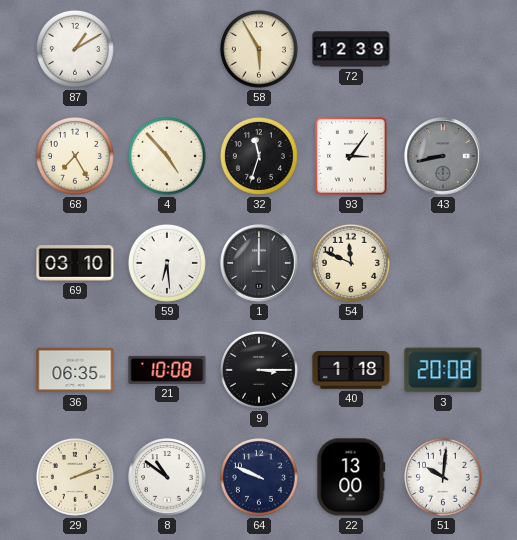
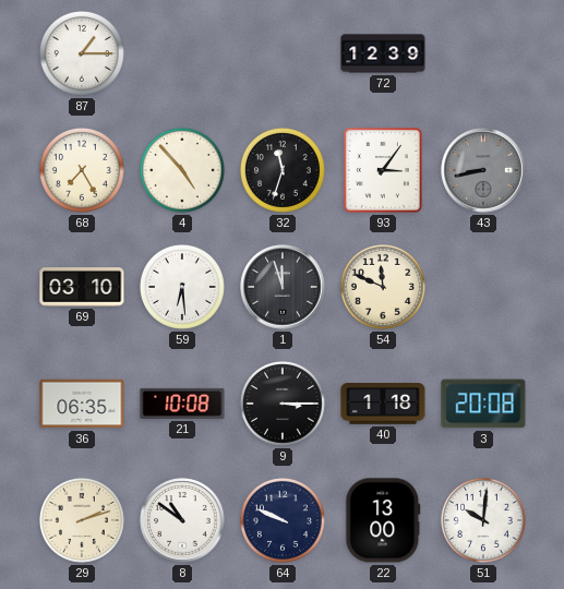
87: 1:10 -> 1:15 (82, 53)
58: 5:55 -> none (259, 49)
1: 12:00 -> 11:57 (283, 287)
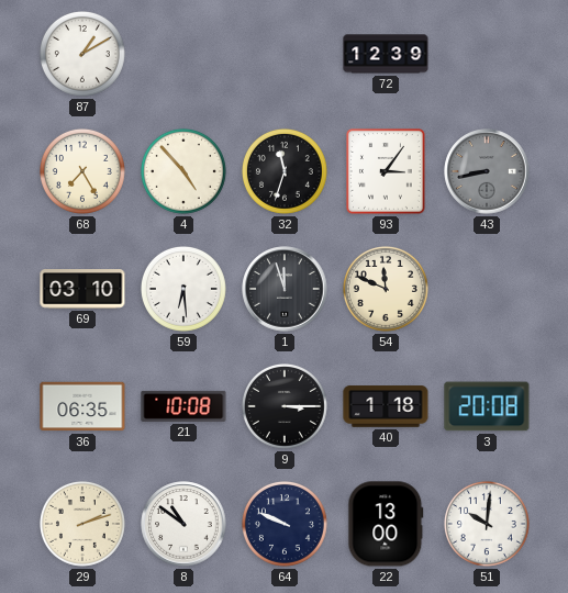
87: 1:15 -> 1:10 (82, 54)
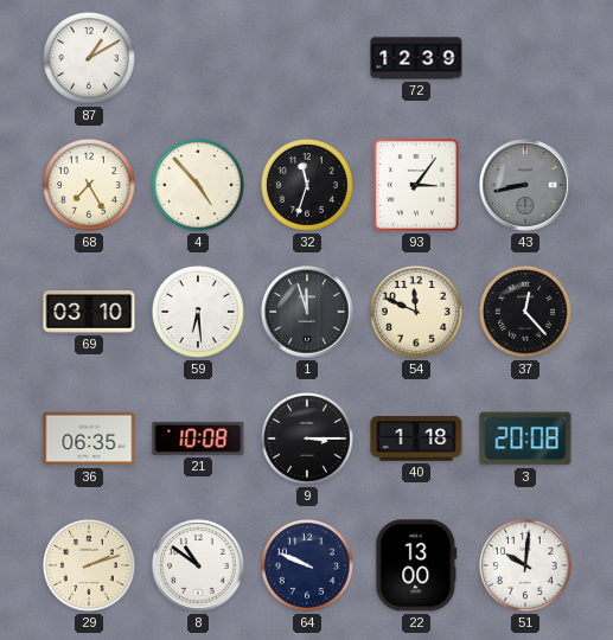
37: none -> 12:23 (525, 312)
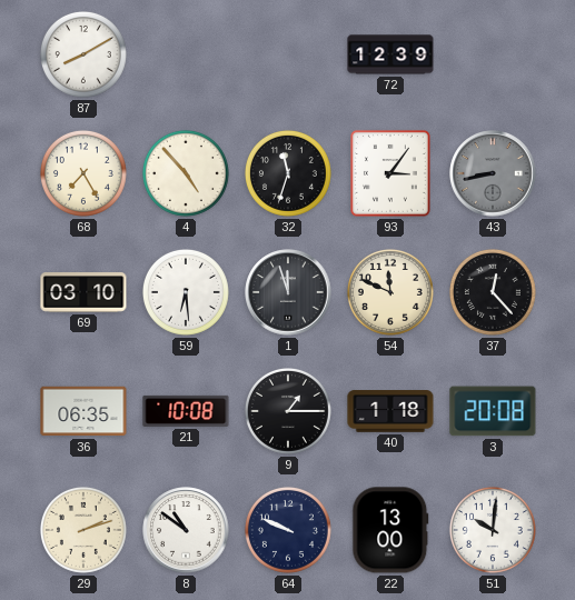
87: 1:10 -> 8:10 (83, 54)
9: 3:15 -> 1:15 (288, 411)
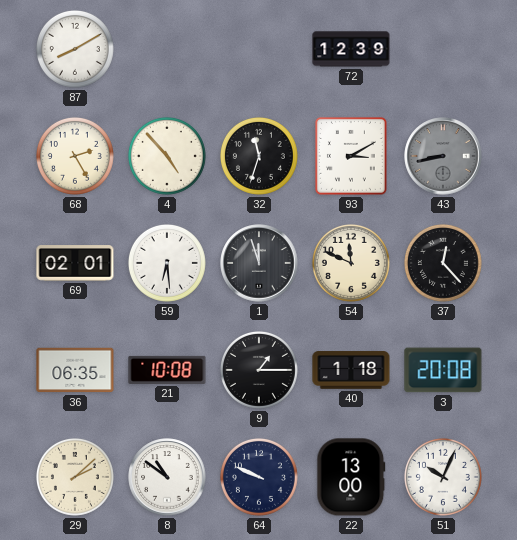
68: 7:25 -> 2:25 (75, 156)
93: 3:06 -> 3:10 (351, 156)
69: 03:10 -> 02:01 (75, 263)
29: 2:12 -> 2:08 (75, 477)
51: 10:01 -> 10:04 (443, 477)
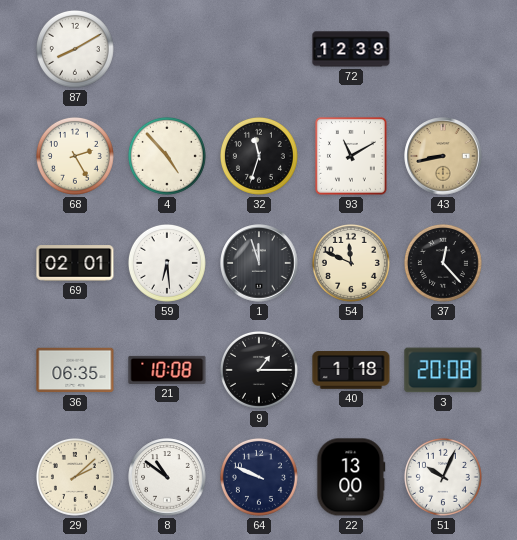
93: 3:10 -> 11:10 (351, 156)
43 dial: grey -> champagne (443, 156)
